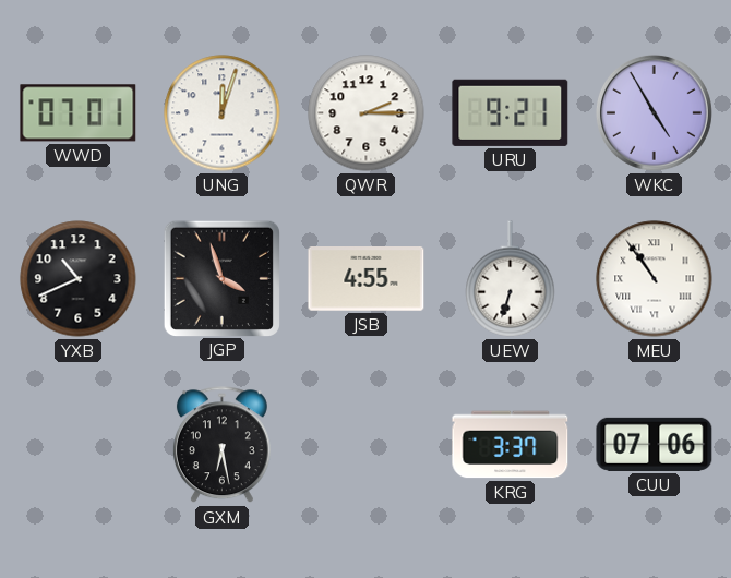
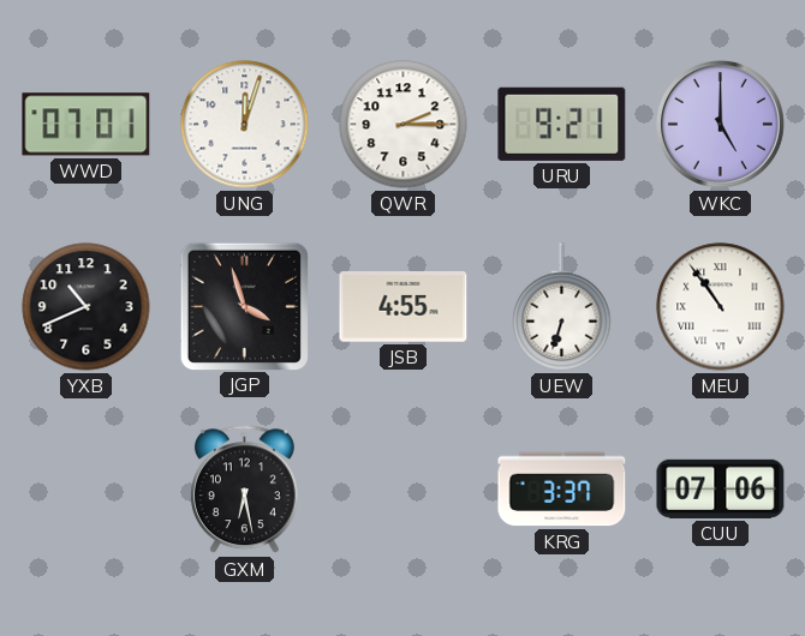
WKC: 4:55 -> 5:00 (720, 124)
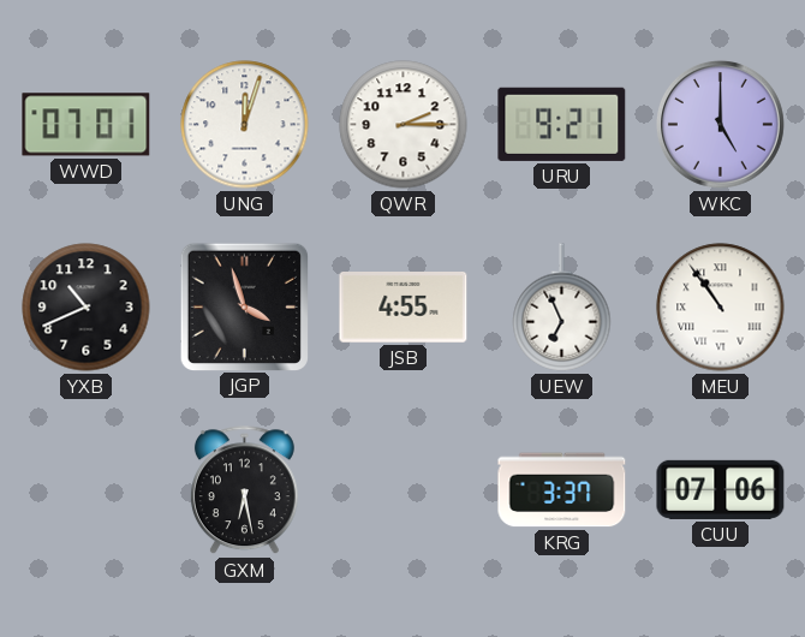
UEW: 6:33 -> 6:56 (562, 308)
